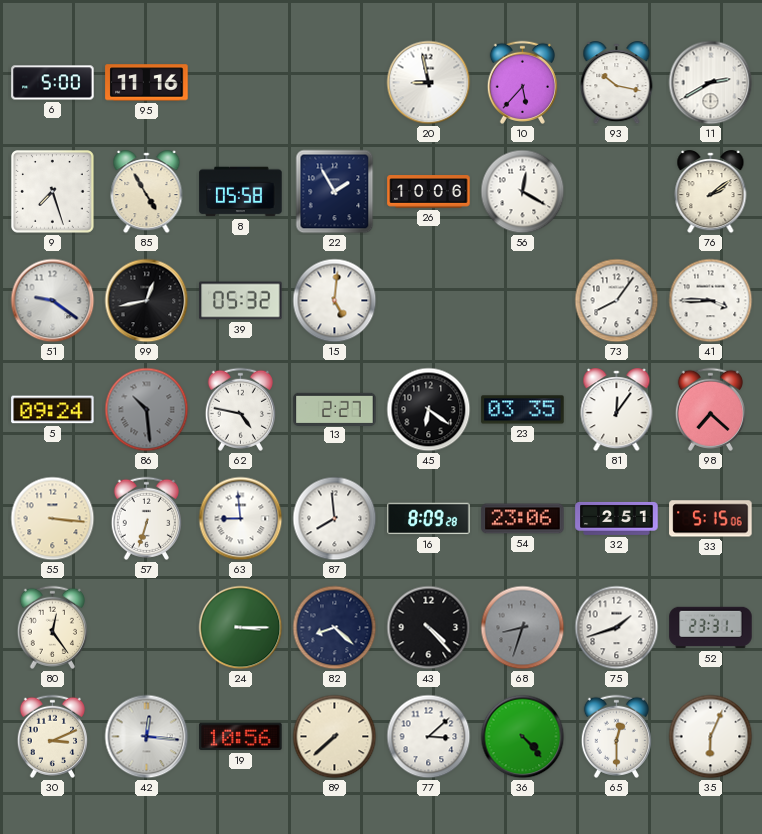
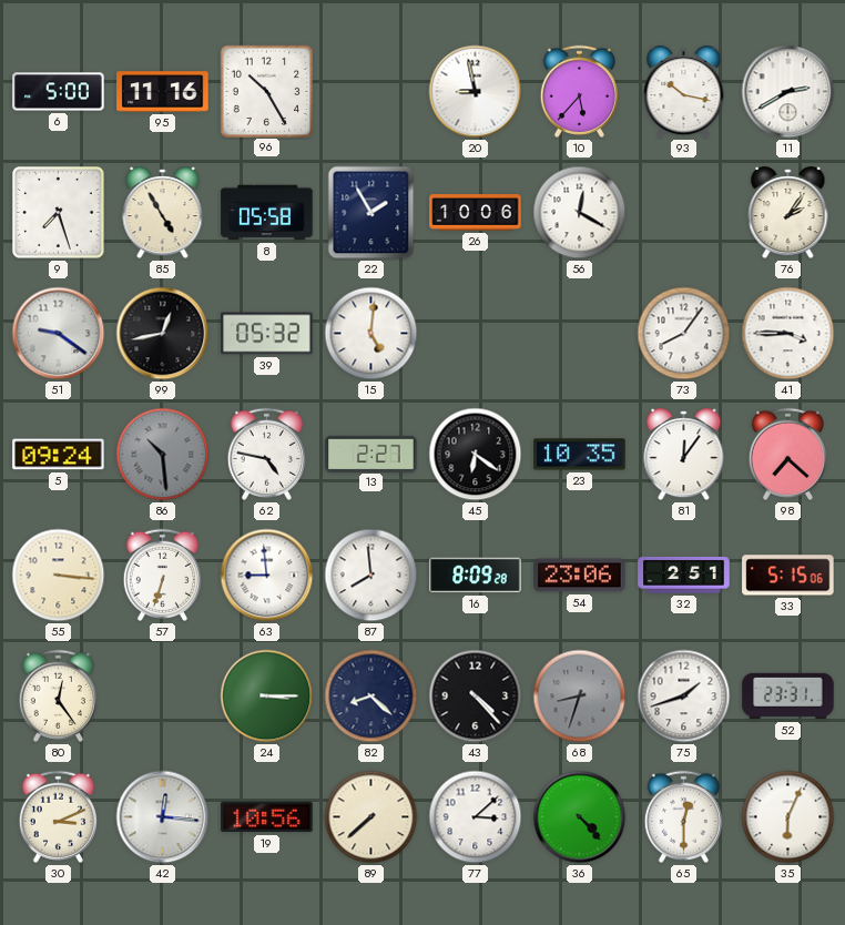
96: none -> 10:25 (266, 91)
76: 2:09 -> 2:06 (788, 213)
23: 03:35 -> 10:35 (580, 455)
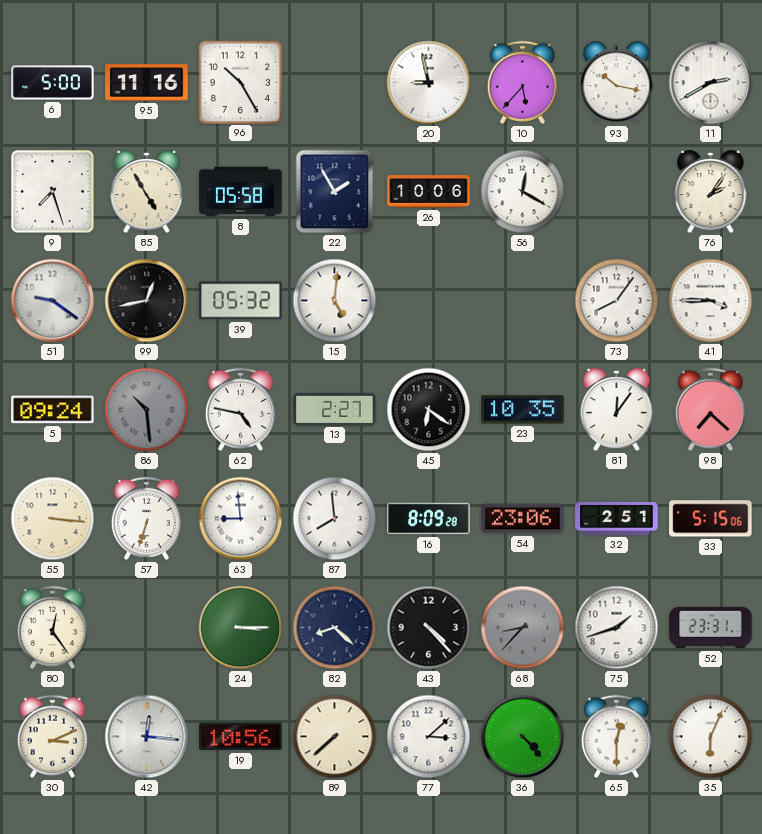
68: 8:33 -> 8:37 (523, 628)
